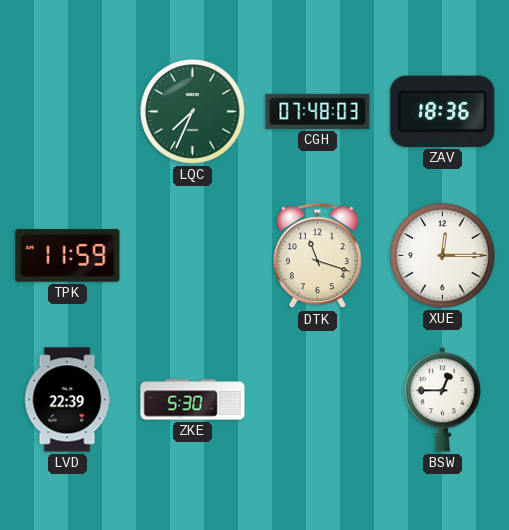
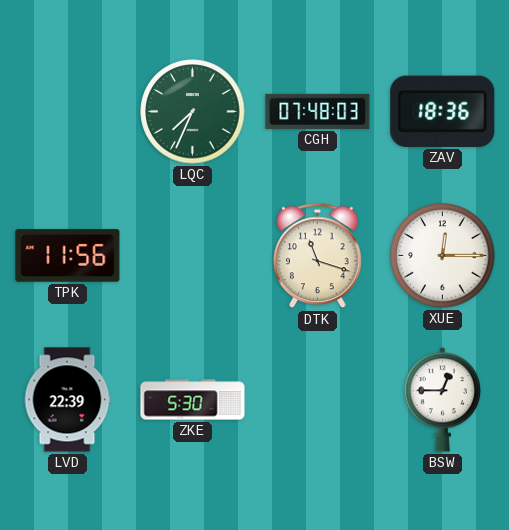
TPK: 11:59 -> 11:56 (68, 256)
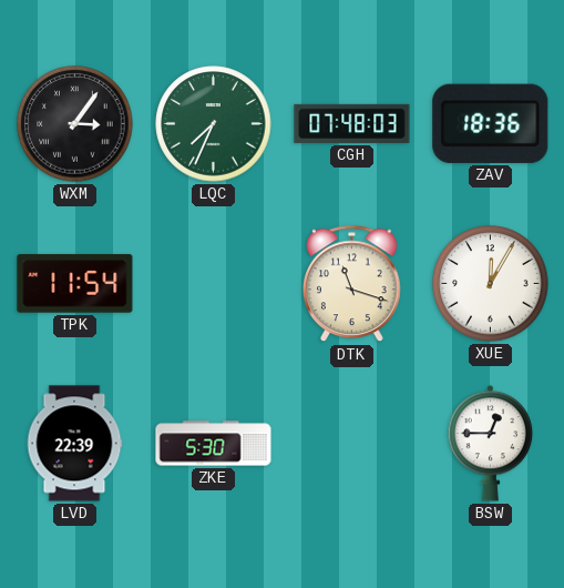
WXM: none -> 3:06 (75, 124)
TPK: 11:56 -> 11:54 (75, 284)
XUE: 12:15 -> 12:05 (491, 284)
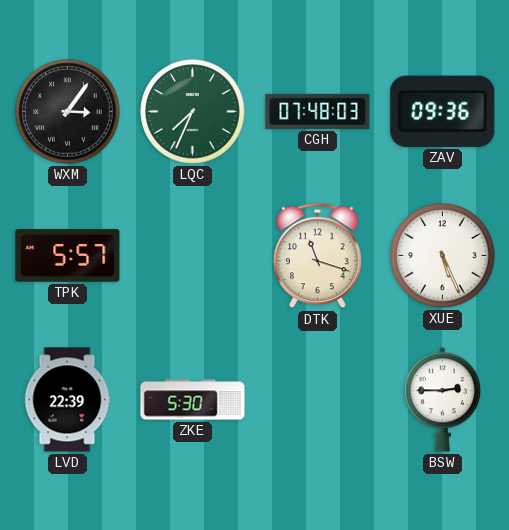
ZAV: 18:36 -> 09:36 (443, 111)
TPK: 11:54 -> 5:57 (68, 256)
XUE: 12:05 -> 5:26 (443, 256)
BSW: 12:45 -> 2:45 (443, 400)
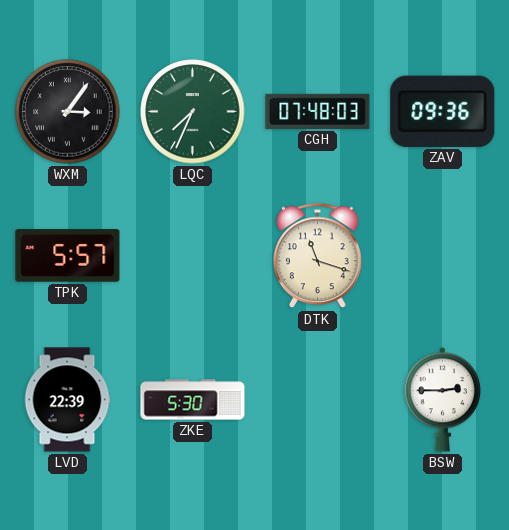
XUE: 5:26 -> none (443, 256)
